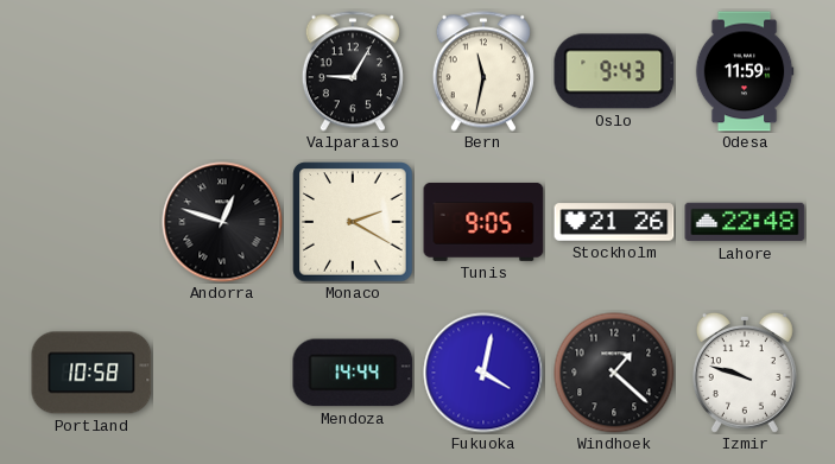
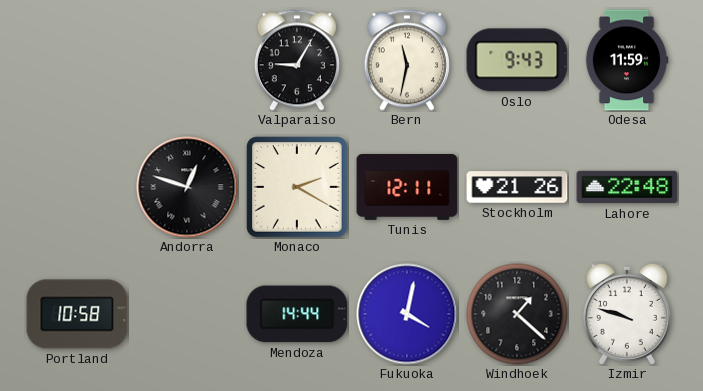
Tunis: 9:05 -> 12:11 (407, 187)
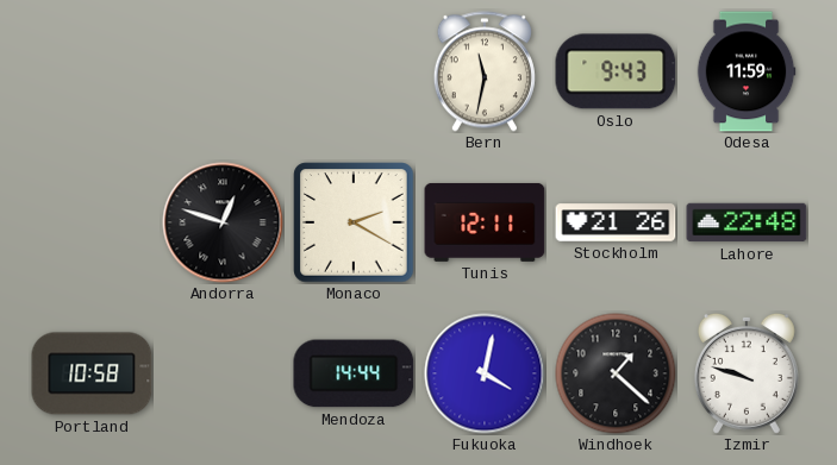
Valparaiso: 9:05 -> none (297, 60)
